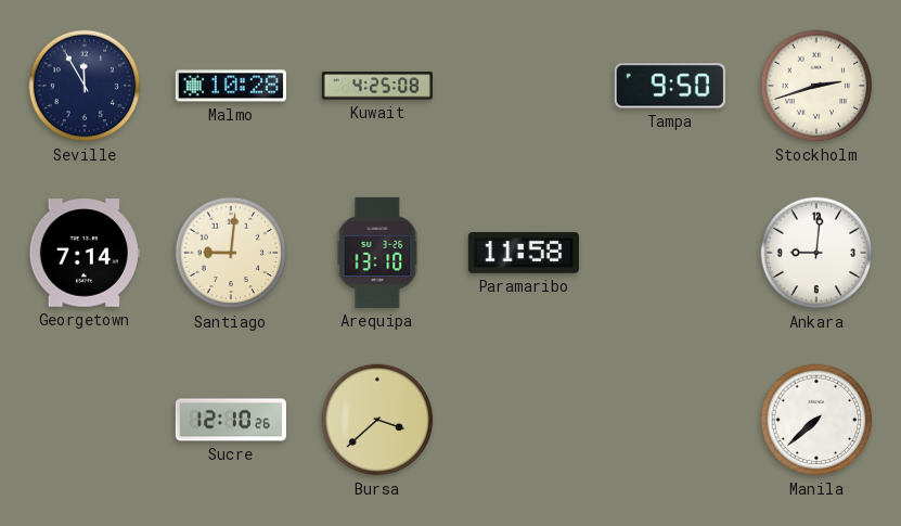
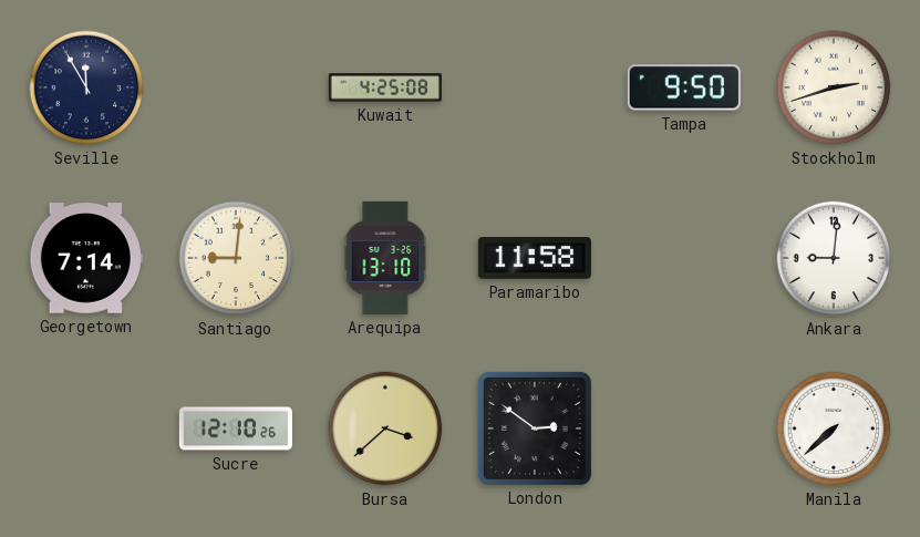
Malmo: 10:28 -> none (231, 86)
London: none -> 2:51 (535, 428)
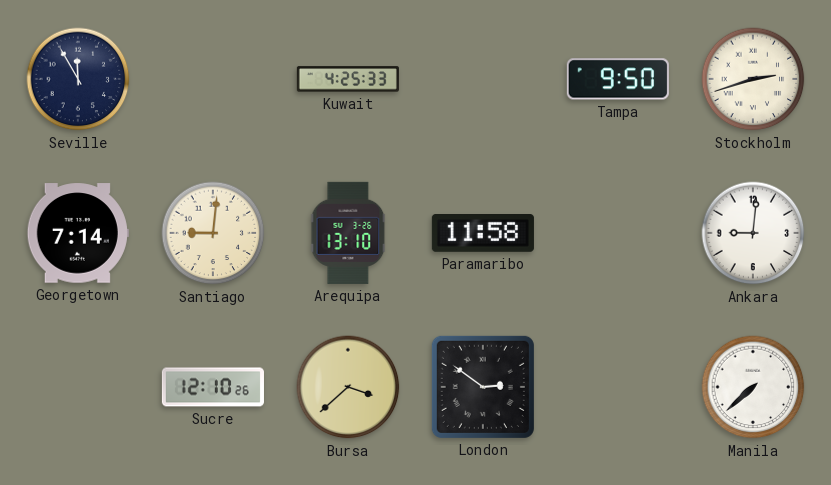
Kuwait: 4:25:08 -> 4:25:33 (348, 79)
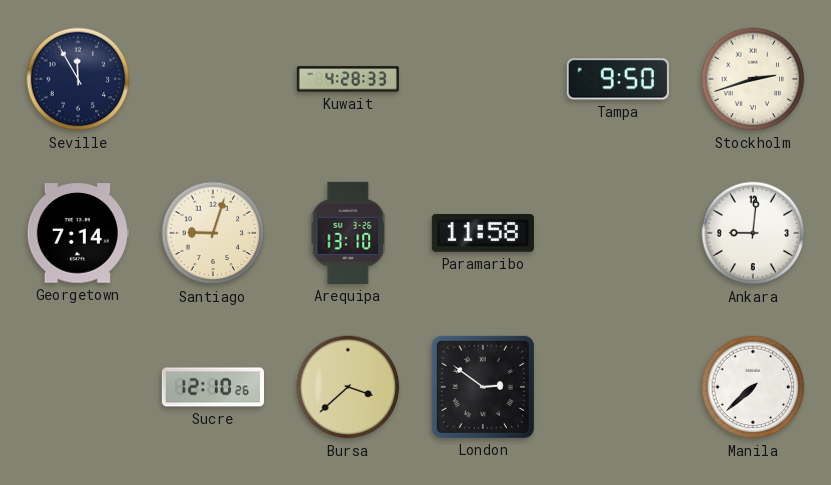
Kuwait: 4:25 -> 4:28 (348, 79)
Santiago: 9:01 -> 9:03 (213, 233)
